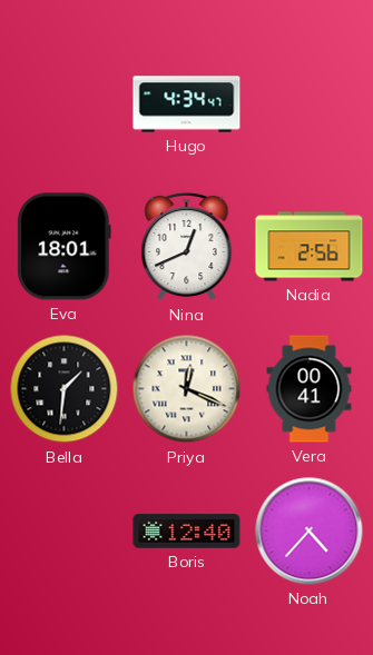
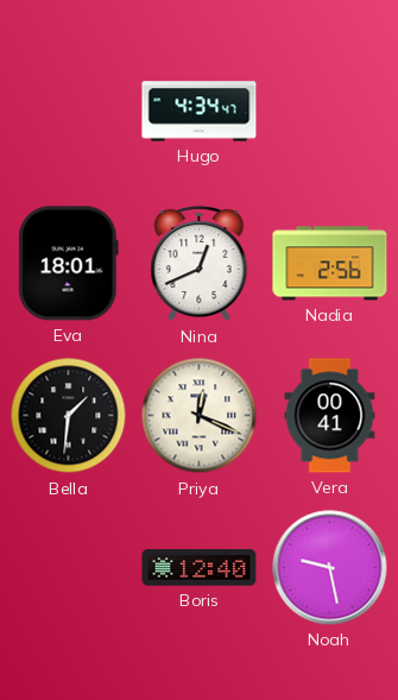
Noah: 4:37 -> 9:28 (330, 568)
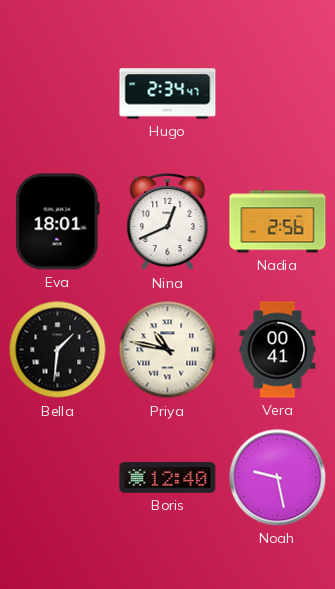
Hugo: 4:34 -> 2:34 (168, 94)
Priya: 12:19 -> 10:47 (168, 350)
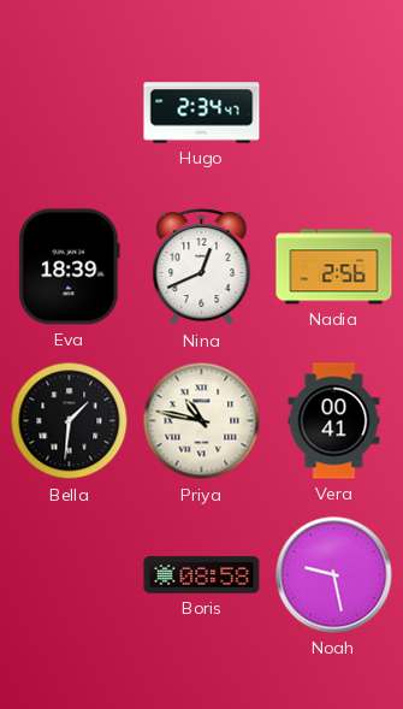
Eva: 18:01 -> 18:39 (70, 267)
Boris: 12:40 -> 08:58 (202, 575)
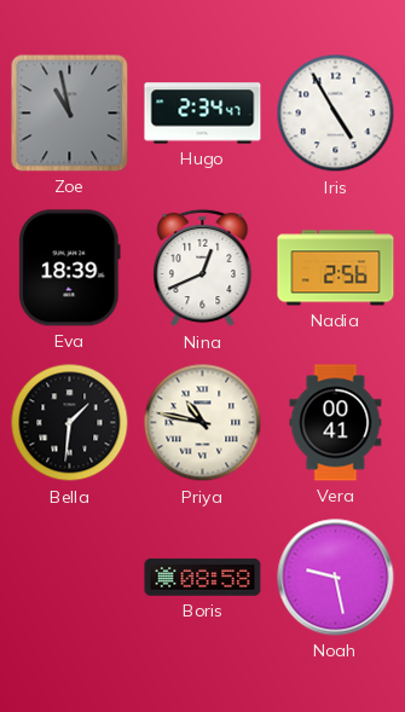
Zoe: none -> 10:58 (70, 114)
Iris: none -> 4:55 (336, 114)
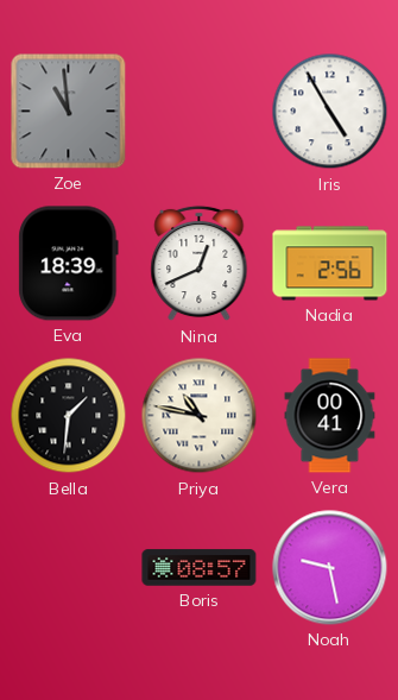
Zoe: 10:58 -> 10:59 (69, 112)
Hugo: 2:34 -> none (203, 114)
Boris: 08:58 -> 08:57 (200, 568)
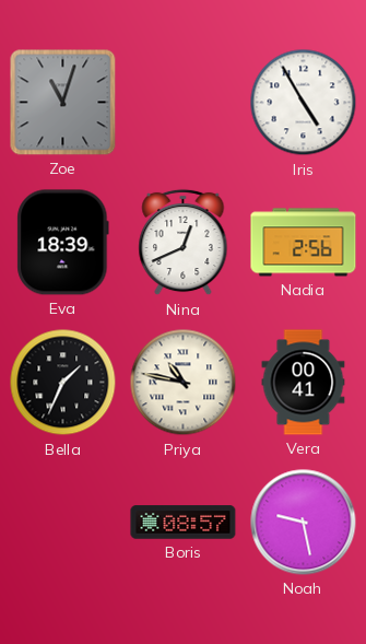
Zoe: 10:59 -> 11:03 (63, 103)
Bella: 1:31 -> 1:34 (63, 383)
